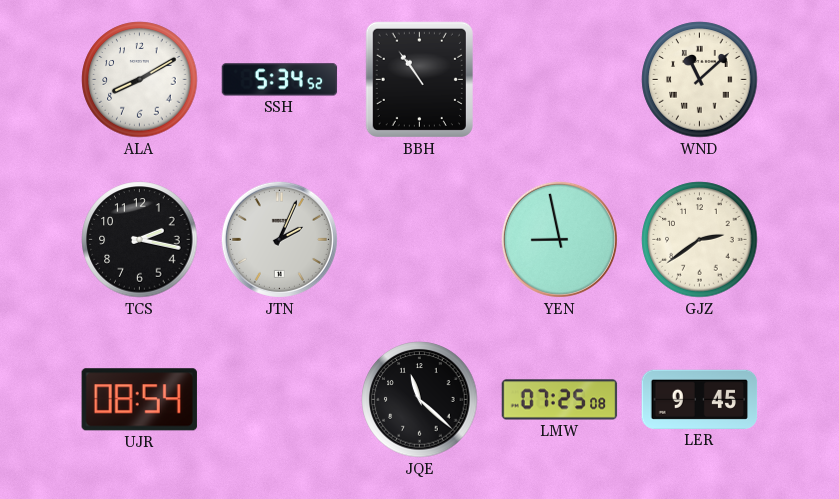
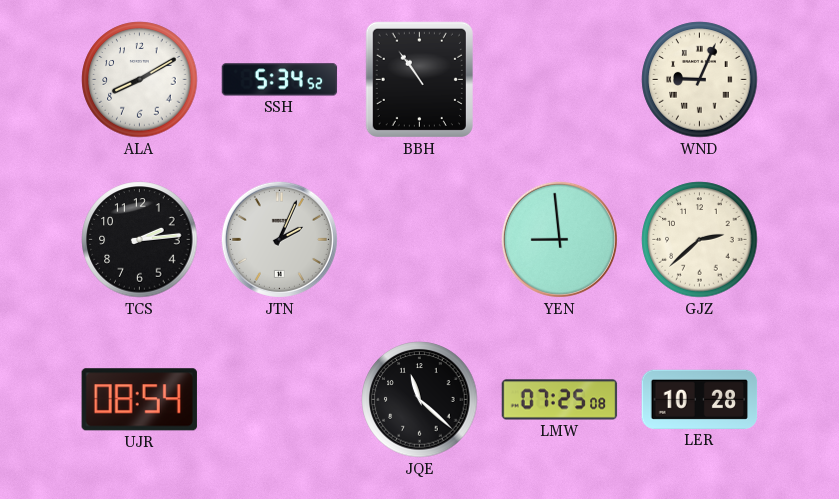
WND: 11:08 -> 9:04 (700, 80)
TCS: 2:17 -> 2:14 (140, 240)
YEN: 8:58 -> 8:59 (559, 239)
GJZ: 2:39 -> 2:38 (700, 240)
LER: 9:45 -> 10:28 (700, 399)
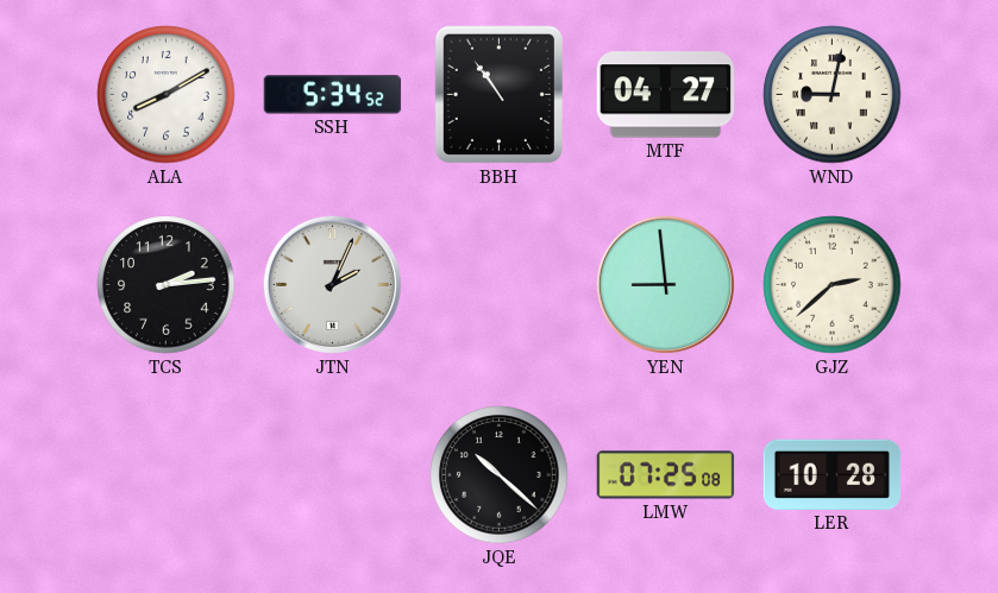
MTF: none -> 04:27 (666, 95)
WND: 9:04 -> 9:02 (833, 95)
UJR: 08:54 -> none (139, 400)
JQE: 11:22 -> 10:22 (500, 475)
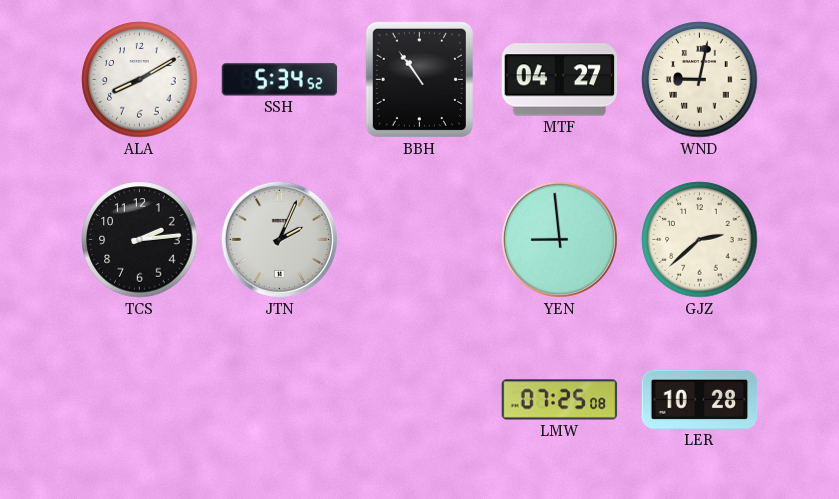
JQE: 10:22 -> none (500, 475)
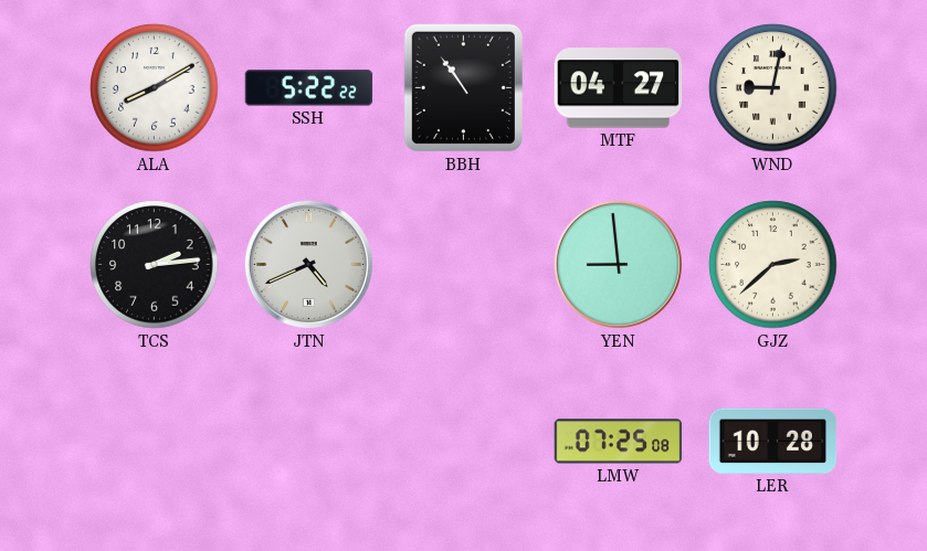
SSH: 5:34 -> 5:22 (309, 88)
JTN: 2:04 -> 4:41 (308, 264)
